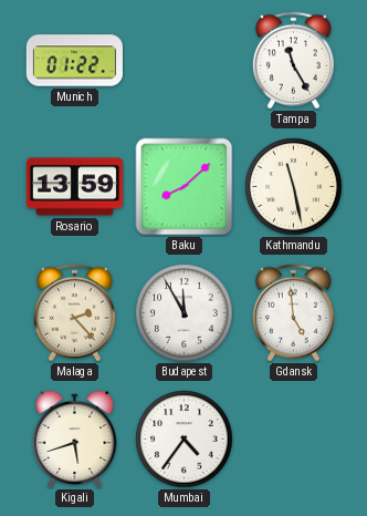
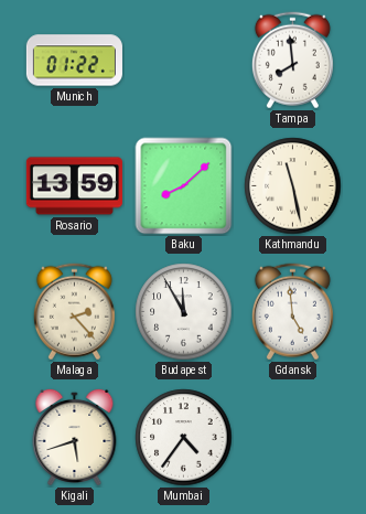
Tampa: 11:25 -> 7:59 (292, 61)
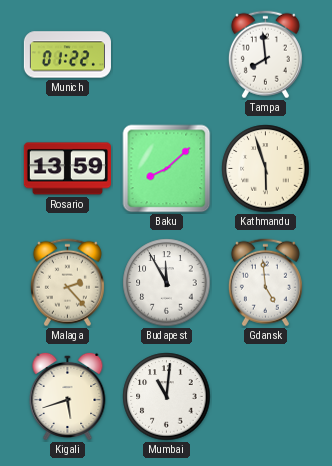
Kathmandu: 11:28 -> 5:57 (266, 169)
Mumbai: 4:36 -> 11:01 (167, 397)
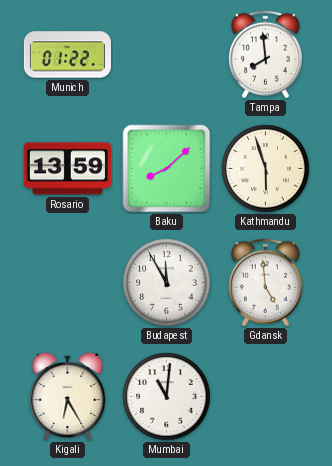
Malaga: 2:23 -> none (67, 283)
Kigali: 5:42 -> 6:25 (68, 396)
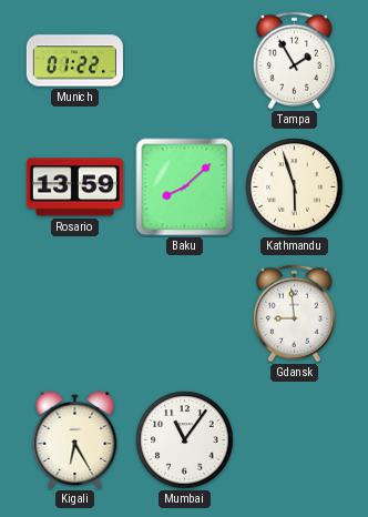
Tampa: 7:59 -> 1:55 (294, 61)
Budapest: 11:55 -> none (167, 283)
Gdansk: 4:59 -> 8:59 (294, 314)
Mumbai: 11:01 -> 11:06 (185, 440)
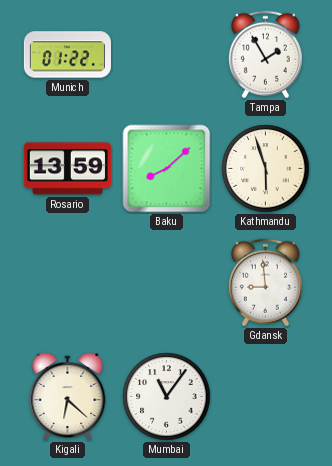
Kigali: 6:25 -> 6:22 (68, 396)
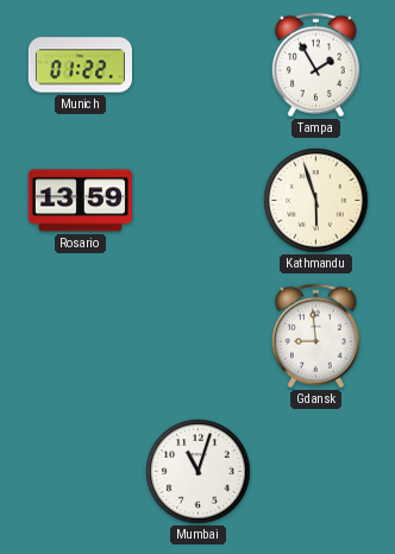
Baku: 8:08 -> none (167, 169)
Kigali: 6:22 -> none (68, 396)
Mumbai: 11:06 -> 11:03 (199, 472)
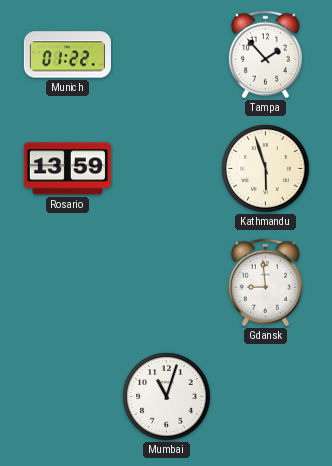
Tampa: 1:55 -> 1:53 (265, 55)
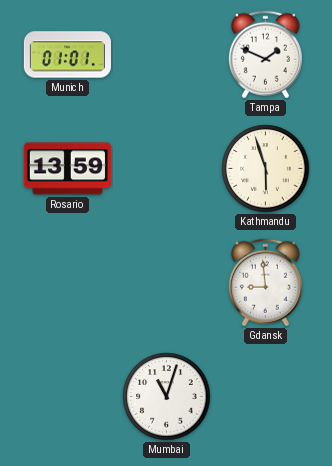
Munich: 01:22 -> 01:01 (67, 55)
Tampa: 1:53 -> 1:49 (265, 55)
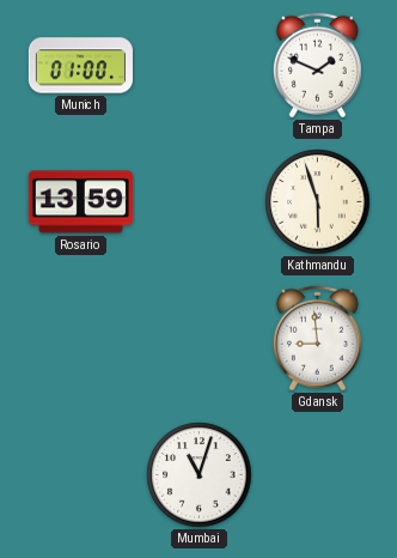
Munich: 01:01 -> 01:00 (80, 66)
